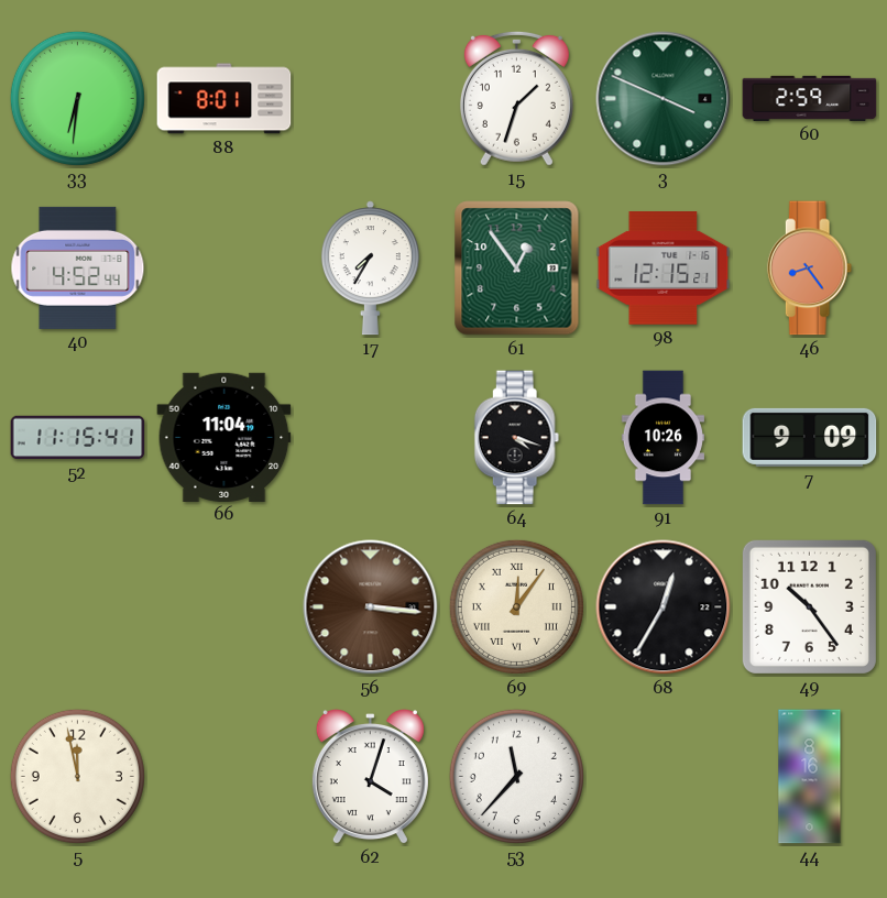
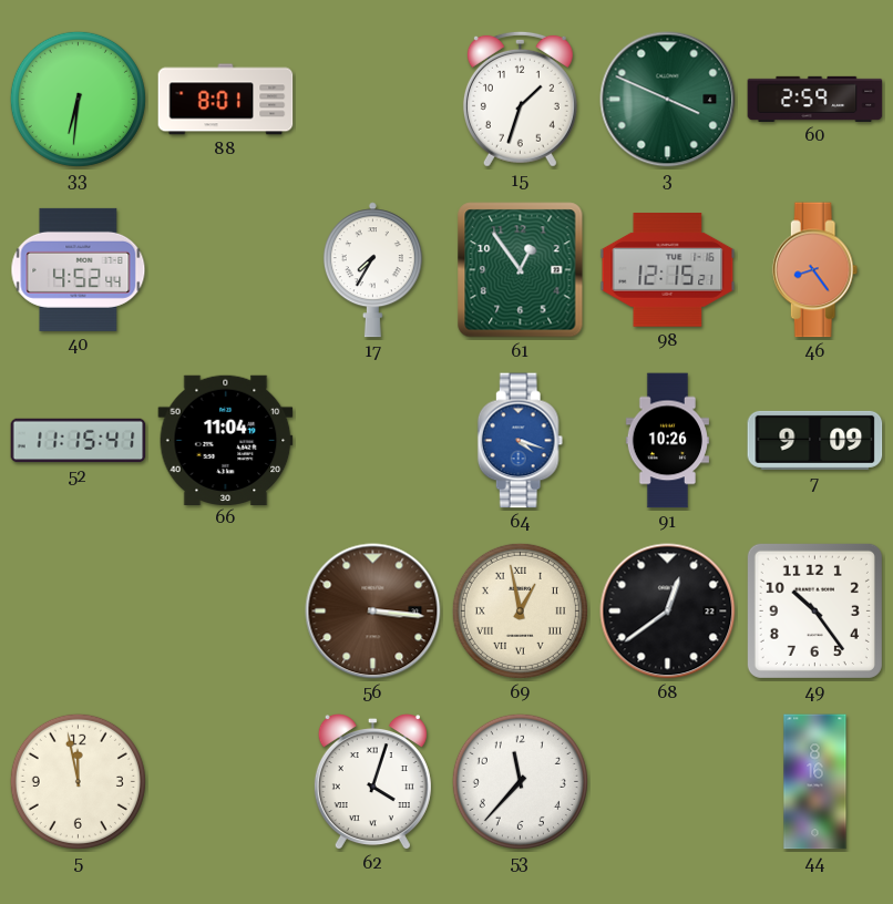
64 dial: black -> blue (521, 441)
69: 12:06 -> 12:58 (520, 610)
68: 12:35 -> 12:39 (668, 612)
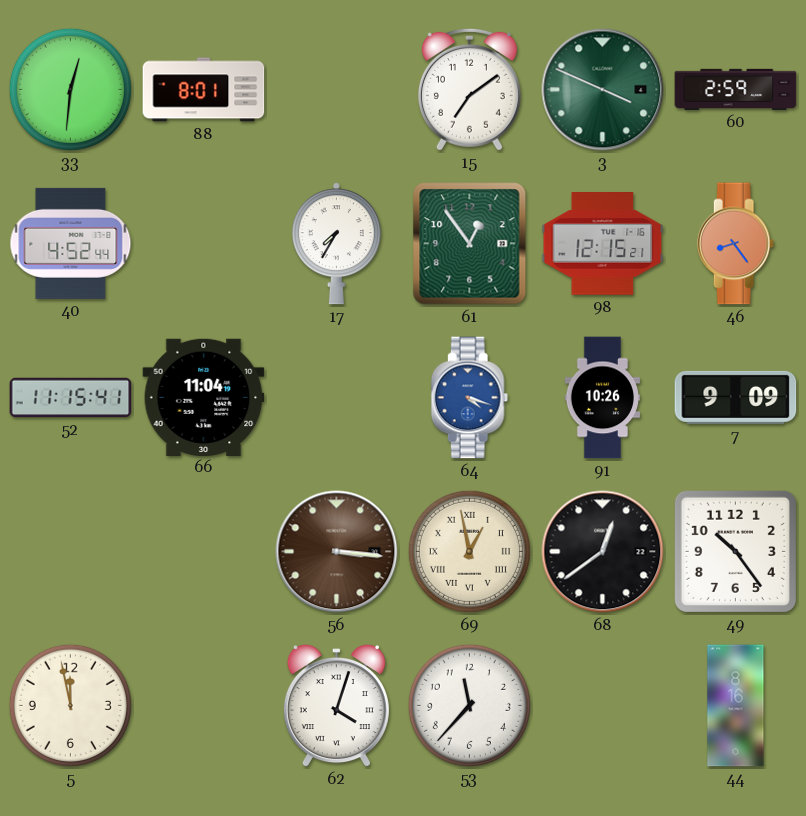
33: 6:31 -> 12:31 (70, 89)
15: 1:33 -> 7:09 (469, 89)
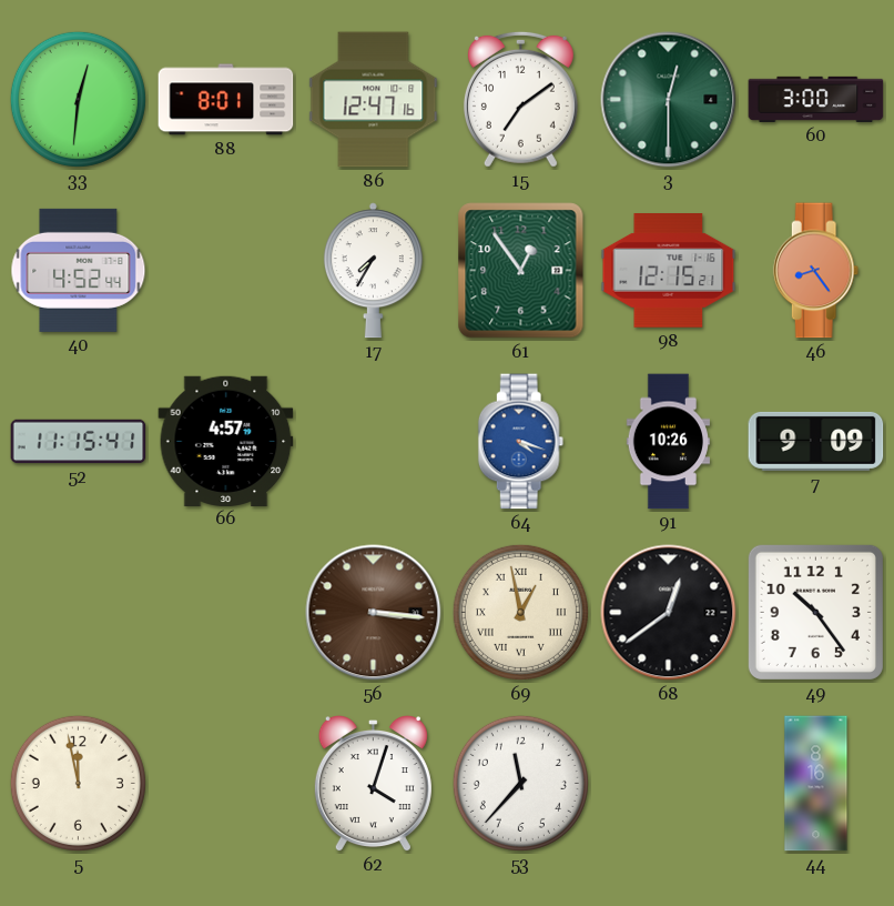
86: none -> 12:47 (374, 100)
3: 3:49 -> 12:30 (669, 100)
60: 2:59 -> 3:00 (816, 99)
66: 11:04 -> 4:57 (226, 441)
